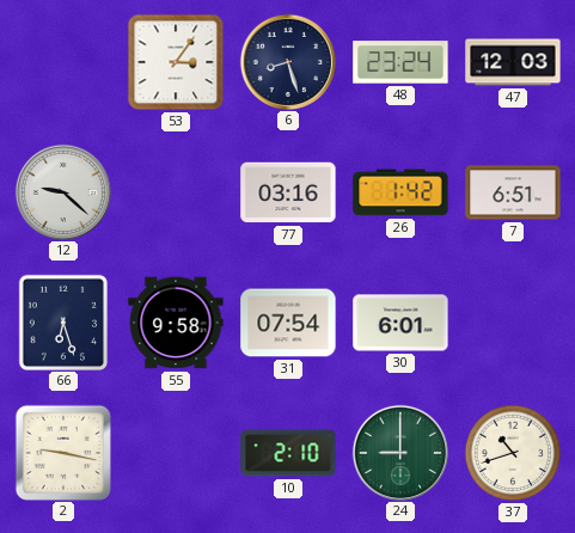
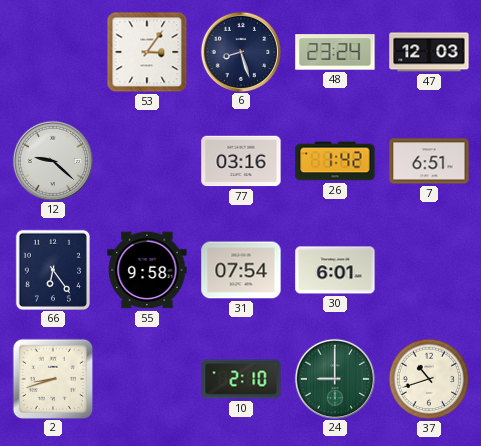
66: 6:27 -> 6:24 (52, 269)
2: 9:17 -> 8:42 (52, 378)
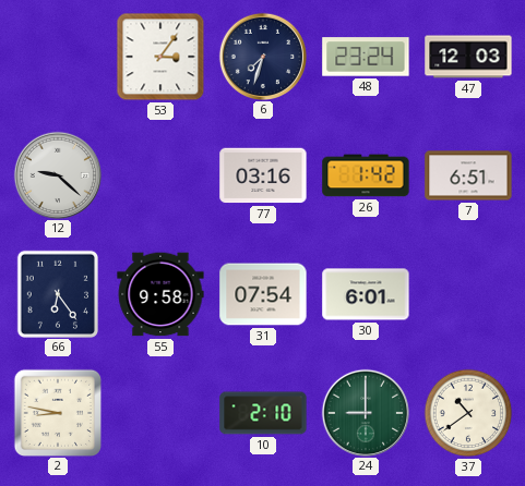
6: 8:27 -> 7:33 (262, 56)
2: 8:42 -> 8:47 (57, 412)
37: 10:42 -> 10:39 (468, 413)
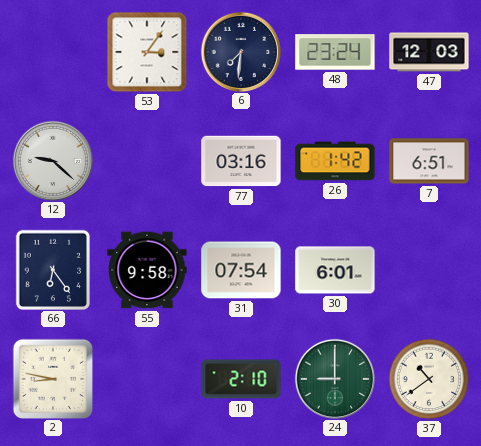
6: 7:33 -> 7:31 (240, 51)
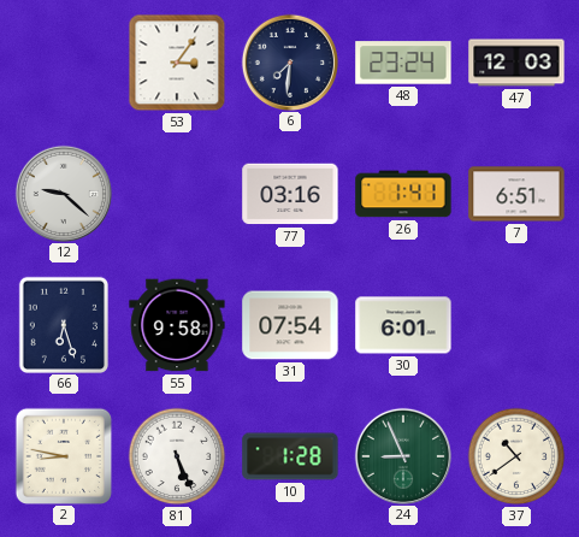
26: 1:42 -> 1:41 (403, 194)
66: 6:24 -> 6:27 (63, 324)
81: none -> 5:26 (177, 456)
10: 2:10 -> 1:28 (290, 456)
24: 9:00 -> 8:56 (402, 455)
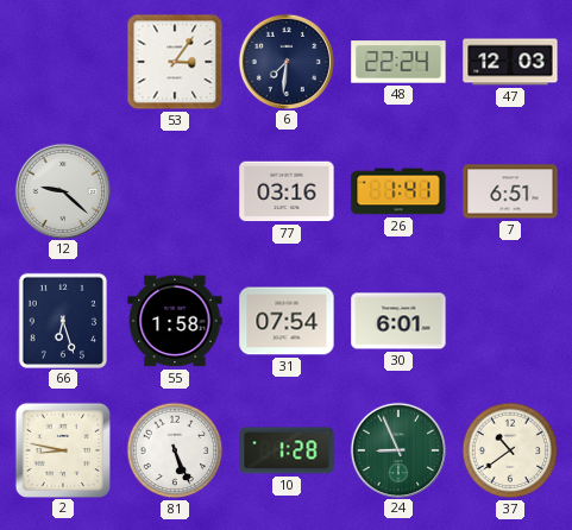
48: 23:24 -> 22:24 (398, 62)
55: 9:58 -> 1:58 (175, 321)
